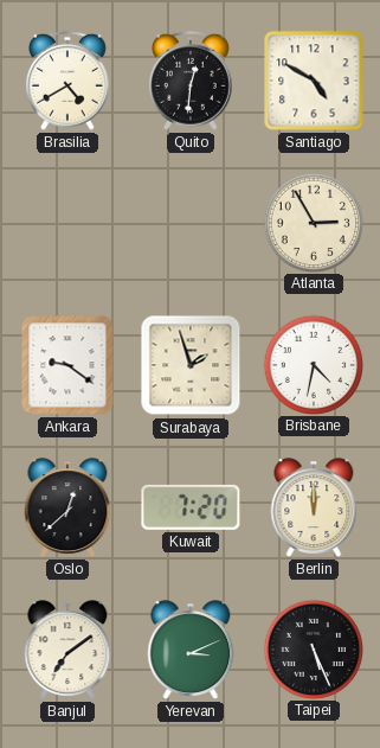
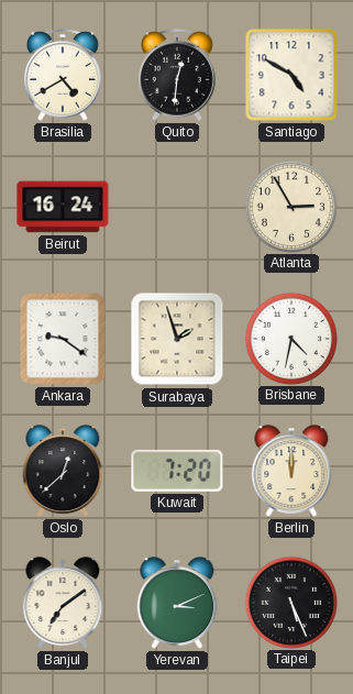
Beirut: none -> 16:24 (63, 207)
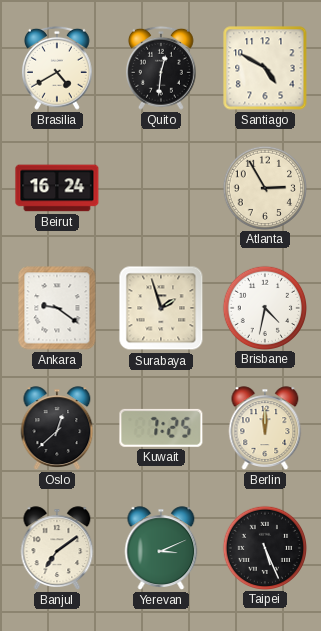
Kuwait: 7:20 -> 7:25 (161, 428)
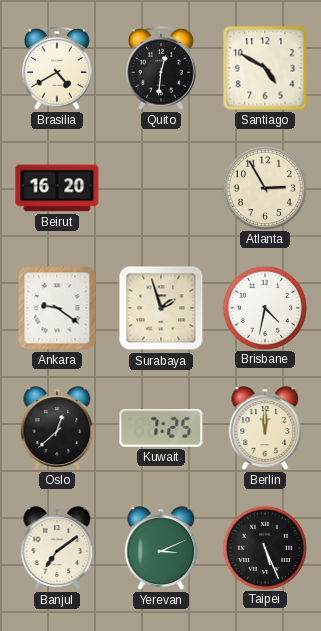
Beirut: 16:24 -> 16:20 (57, 188)
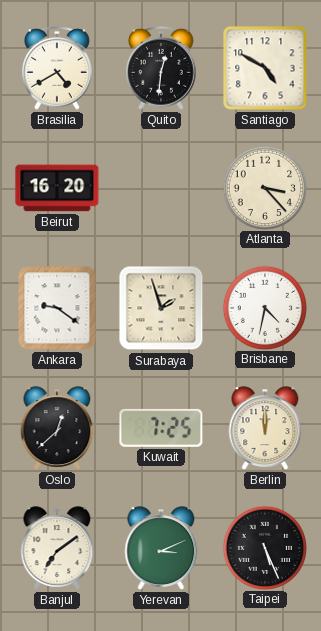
Atlanta: 2:55 -> 3:23 (264, 187)
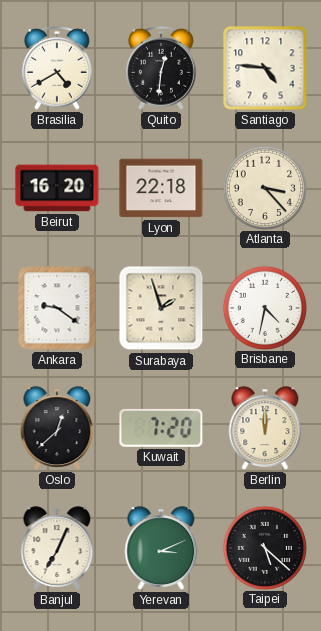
Santiago: 4:50 -> 4:46 (265, 68)
Lyon: none -> 22:18 (161, 188)
Kuwait: 7:25 -> 7:20 (161, 428)
Banjul: 7:09 -> 7:04 (57, 548)
Taipei: 5:26 -> 5:22 (264, 547)
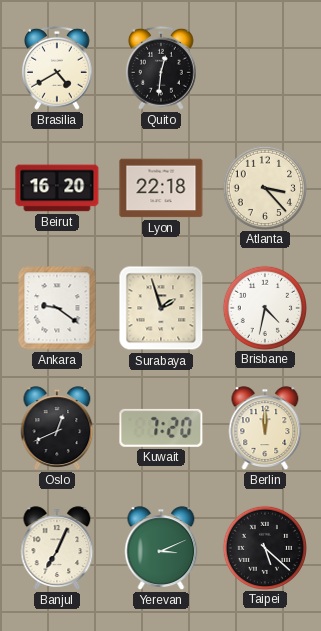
Santiago: 4:46 -> none (265, 68)
Oslo: 12:38 -> 12:41 (57, 428)
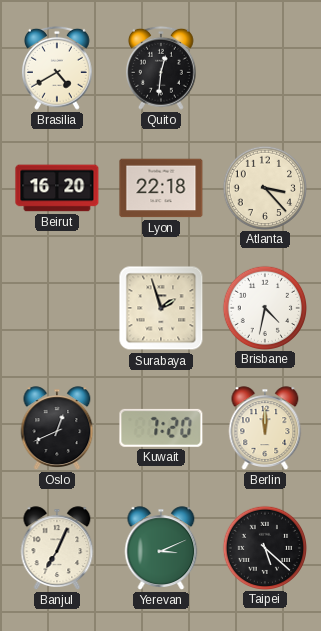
Ankara: 9:21 -> none (57, 308)
